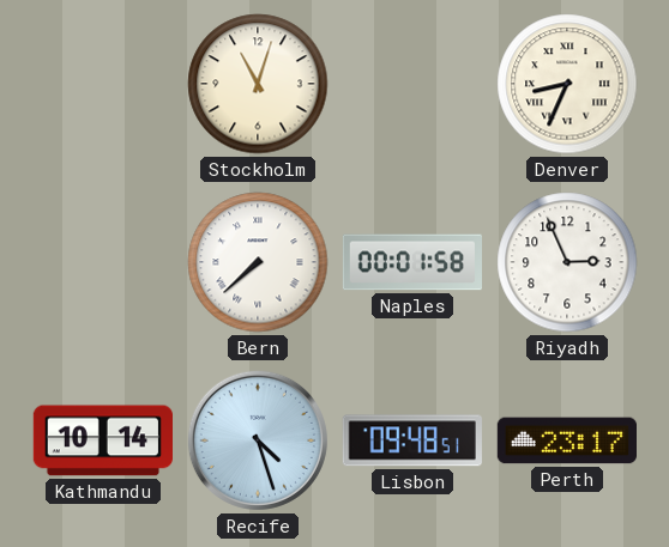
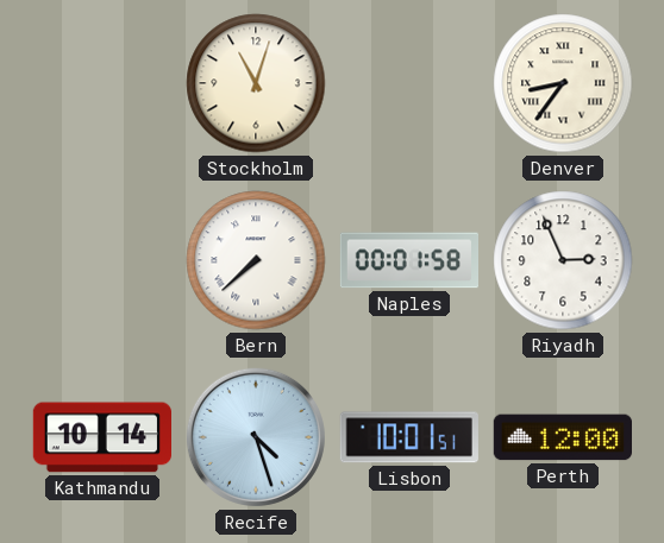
Denver: 8:34 -> 8:36 (563, 83)
Lisbon: 09:48 -> 10:01 (409, 437)
Perth: 23:17 -> 12:00 (562, 437)
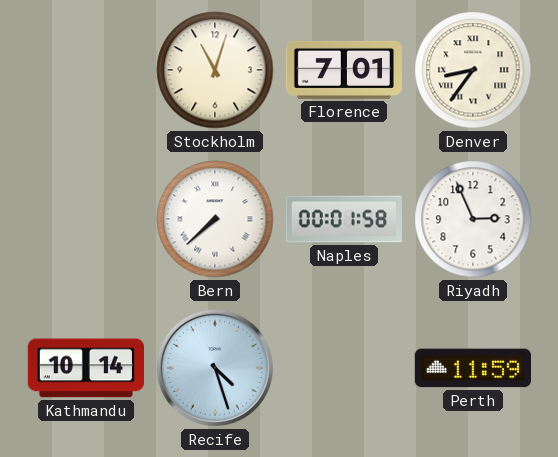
Florence: none -> 7:01 (343, 70)
Lisbon: 10:01 -> none (409, 437)
Perth: 12:00 -> 11:59 (472, 368)
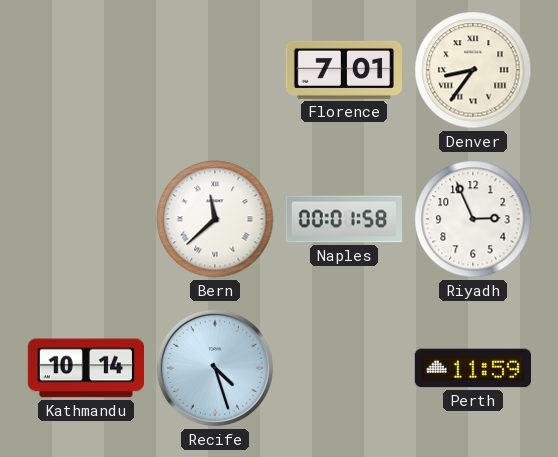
Stockholm: 11:03 -> none (215, 70)
Bern: 7:38 -> 11:38 (215, 219)
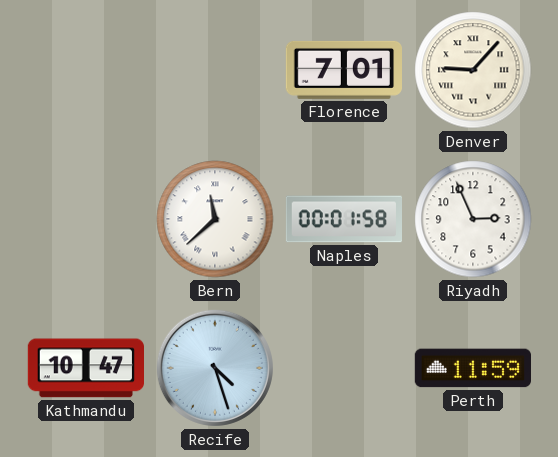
Denver: 8:36 -> 9:07 (473, 70)
Kathmandu: 10:14 -> 10:47 (85, 368)
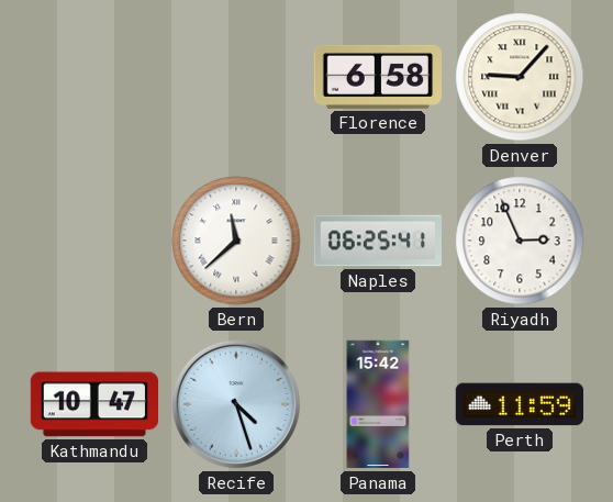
Florence: 7:01 -> 6:58 (377, 77)
Naples: 00:01 -> 06:25 (377, 241)
Panama: none -> 15:42 (378, 404)
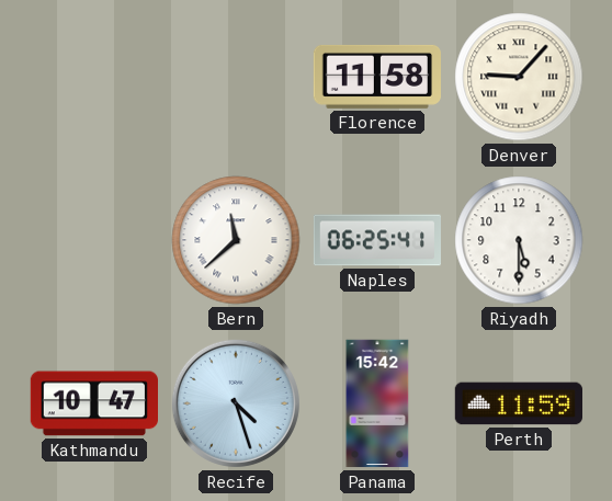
Florence: 6:58 -> 11:58 (376, 77)
Riyadh: 2:56 -> 5:30 (519, 240)
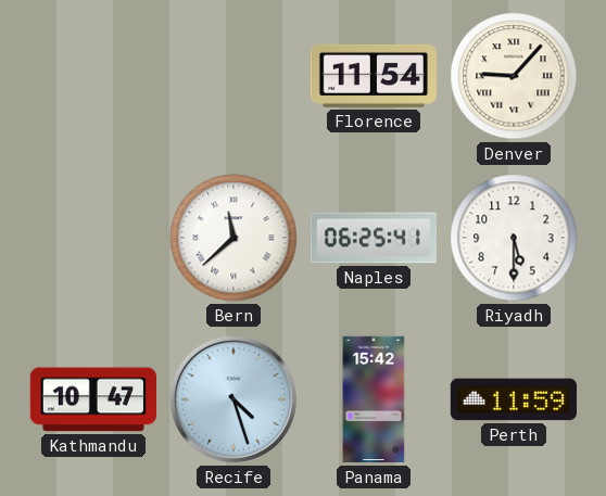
Florence: 11:58 -> 11:54 (373, 76)
